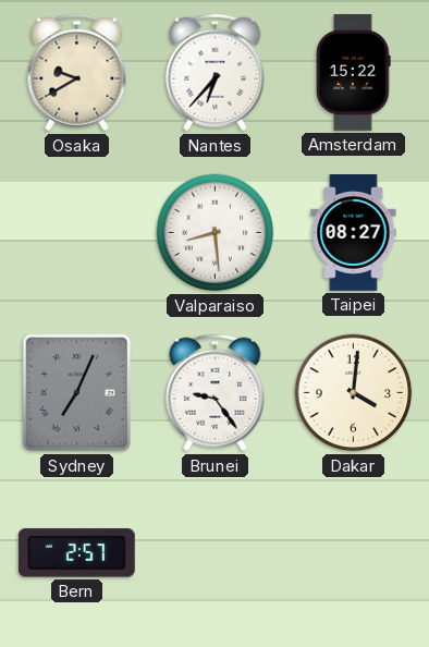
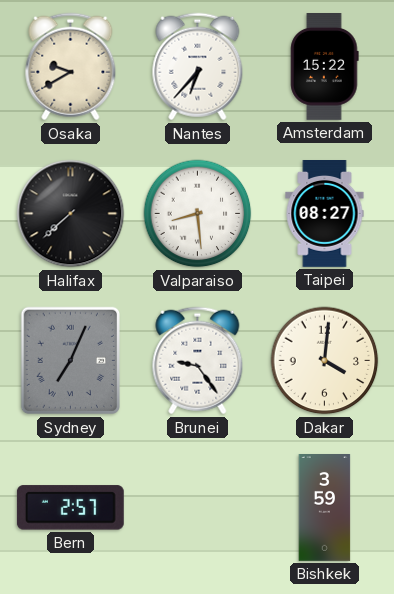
Halifax: none -> 7:38 (71, 214)
Bishkek: none -> 3:59 (325, 508)
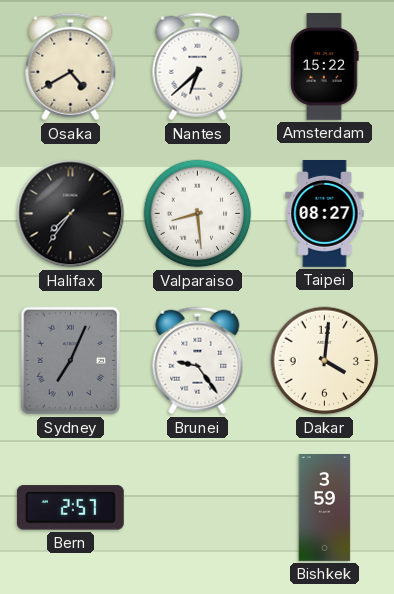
Osaka: 9:40 -> 4:40 (71, 67)
Nantes: 6:37 -> 6:38 (198, 67)
Halifax: 7:38 -> 7:36 (71, 214)
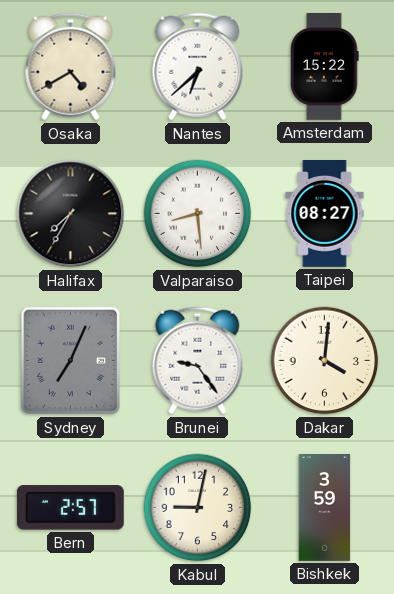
Halifax: 7:36 -> 7:35 (71, 214)
Kabul: none -> 9:02 (198, 508)
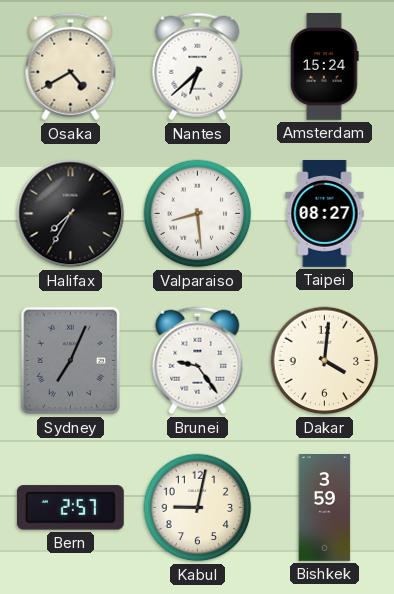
Amsterdam: 15:22 -> 15:24 (325, 67)
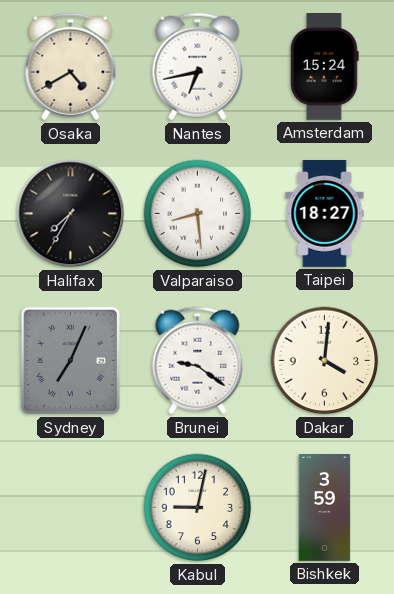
Nantes: 6:38 -> 6:43 (198, 67)
Taipei: 08:27 -> 18:27 (325, 214)
Brunei: 9:24 -> 9:21 (198, 361)
Bern: 2:57 -> none (70, 508)
